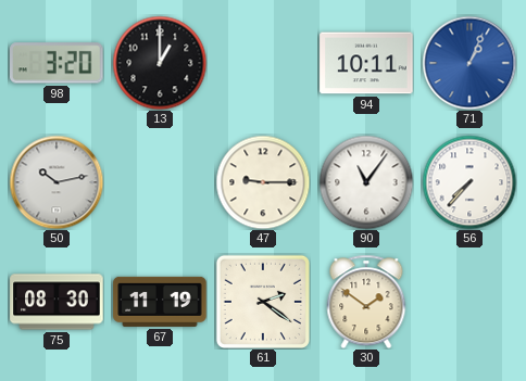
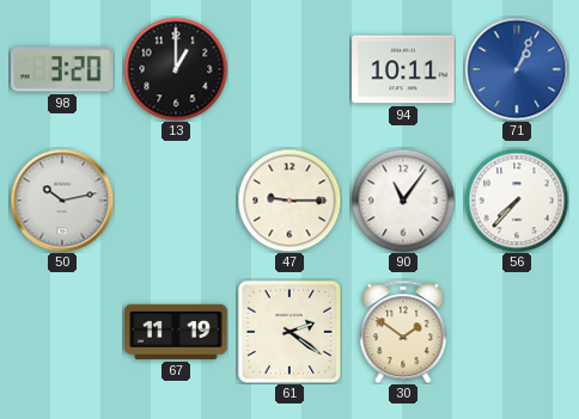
75: 08:30 -> none (57, 302)
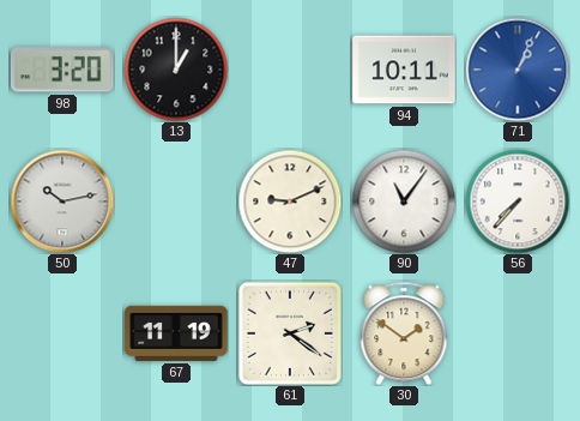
47: 9:15 -> 9:11 (290, 202)
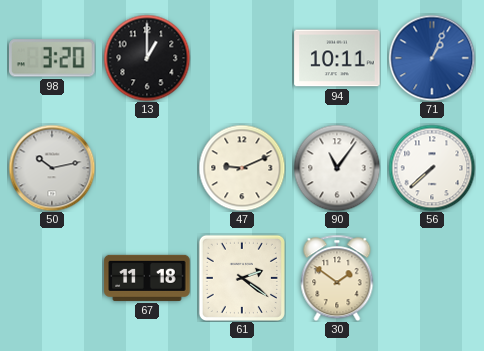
56: 7:37 -> 7:38 (432, 168)
67: 11:19 -> 11:18 (147, 278)
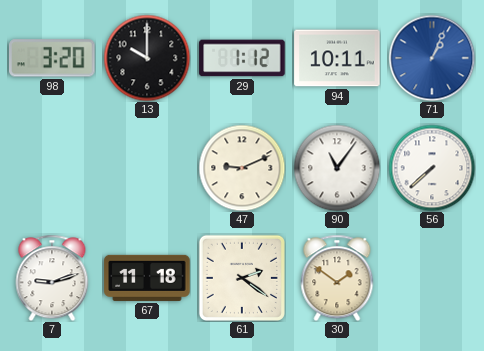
13: 1:00 -> 10:00 (147, 58)
29: none -> 1:12 (242, 58)
50: 10:13 -> none (52, 168)
7: none -> 9:12 (52, 278)
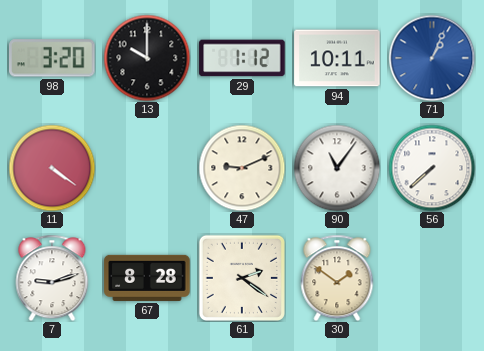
11: none -> 4:21 (52, 168)
67: 11:18 -> 8:28 (147, 278)
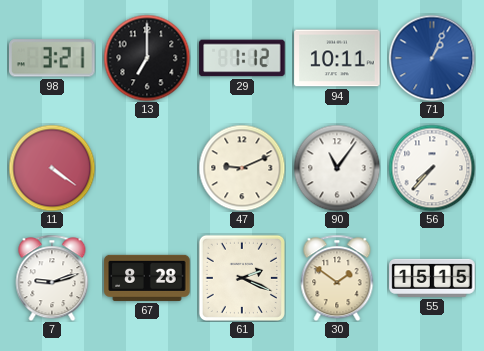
98: 3:20 -> 3:21 (53, 58)
13: 10:00 -> 7:00 (147, 58)
56: 7:38 -> 7:37 (432, 168)
61: 2:21 -> 2:19 (242, 278)
55: none -> 15:15 (432, 278)
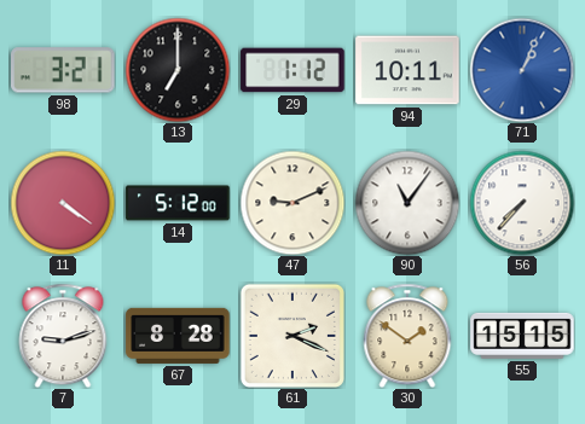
14: none -> 5:12 (178, 203)
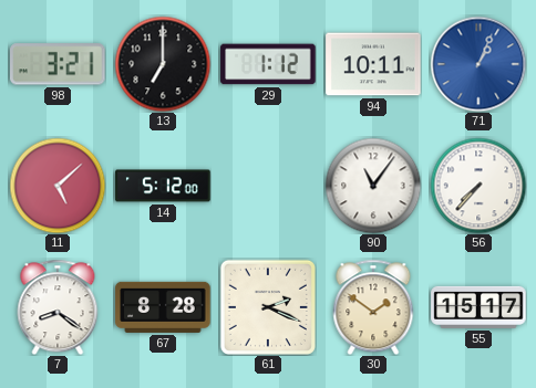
11: 4:21 -> 5:08 (58, 186)
47: 9:11 -> none (292, 203)
7: 9:12 -> 8:21 (58, 307)
55: 15:15 -> 15:17 (478, 307)
